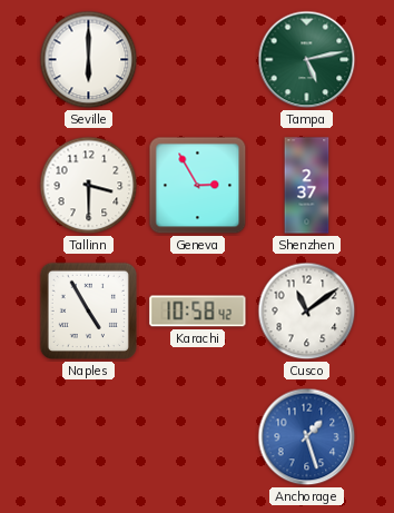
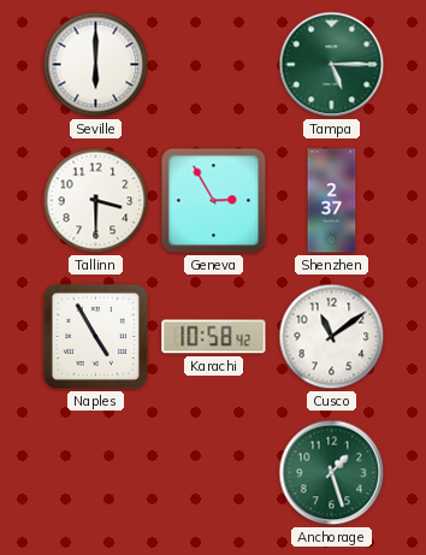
Tampa: 5:13 -> 5:15 (332, 65)
Anchorage dial: blue -> green (332, 473)
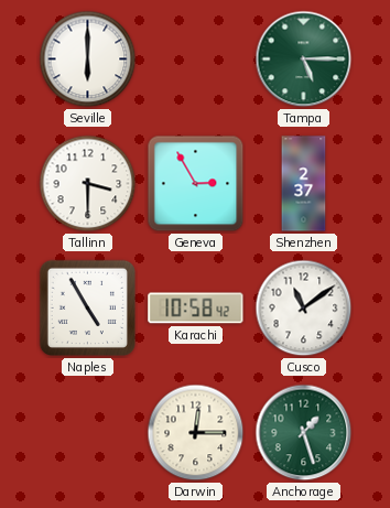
Darwin: none -> 12:15 (196, 433)
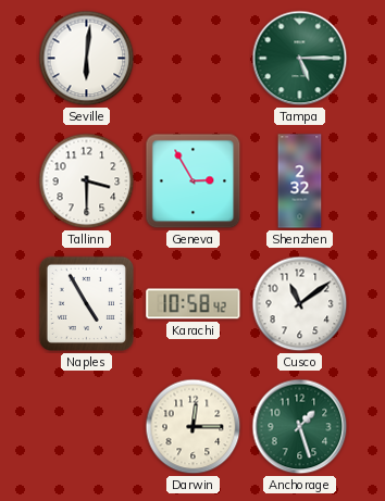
Seville: 6:00 -> 6:01 (87, 59)
Shenzhen: 2:37 -> 2:32 (300, 181)
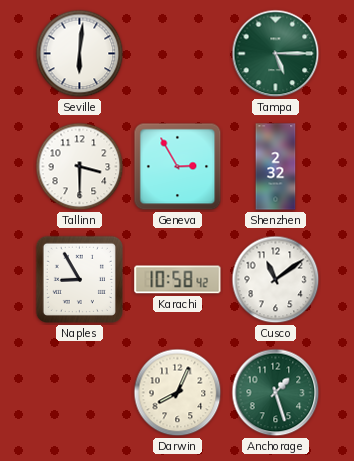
Naples: 4:55 -> 8:55 (79, 279)
Darwin: 12:15 -> 8:04 (178, 393)
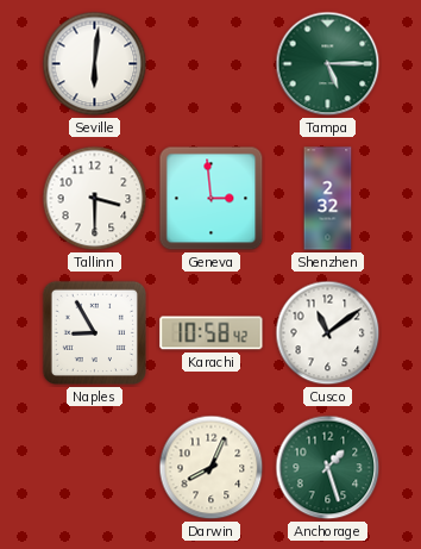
Geneva: 2:55 -> 2:59 (212, 199)
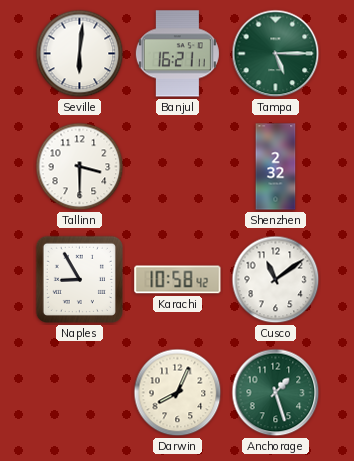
Banjul: none -> 16:21 (177, 54)
Geneva: 2:59 -> none (212, 199)
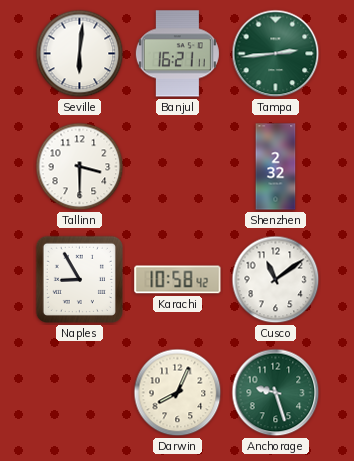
Tampa: 5:15 -> 2:44 (276, 54)
Anchorage: 1:27 -> 9:27 (276, 393)
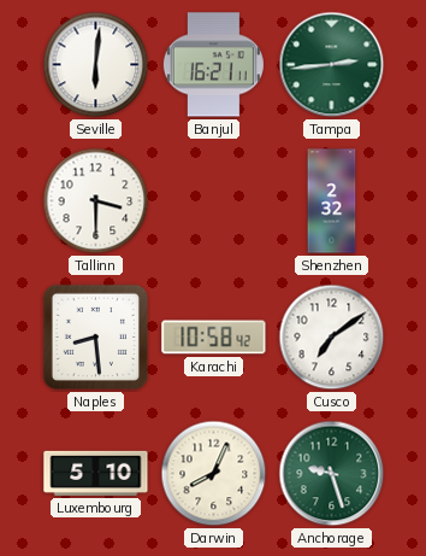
Naples: 8:55 -> 8:29 (95, 336)
Cusco: 11:09 -> 7:09 (332, 338)
Luxembourg: none -> 5:10 (96, 473)
